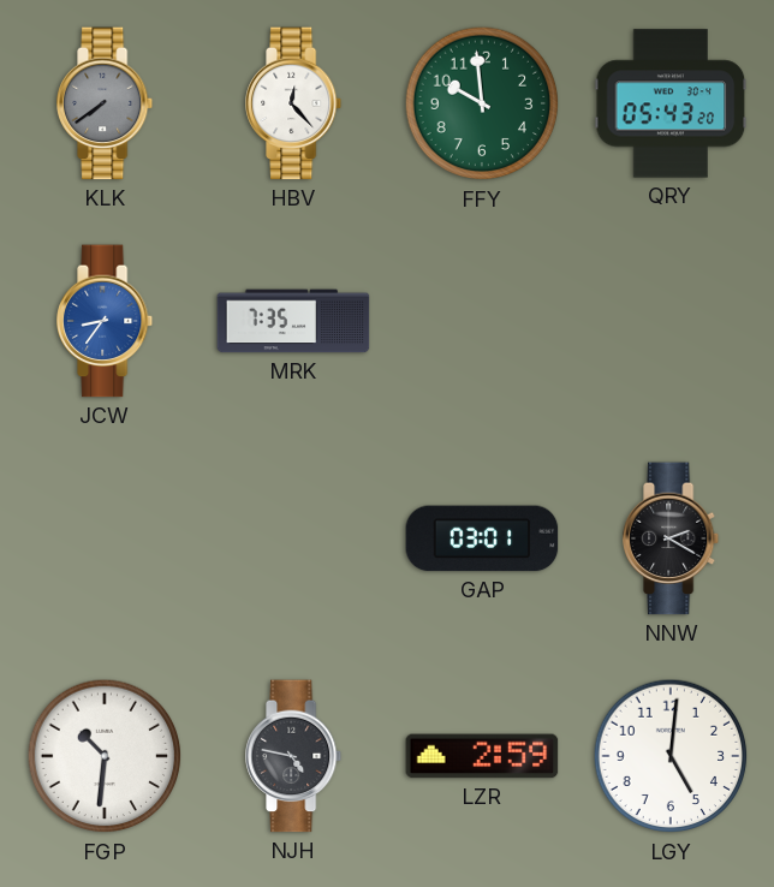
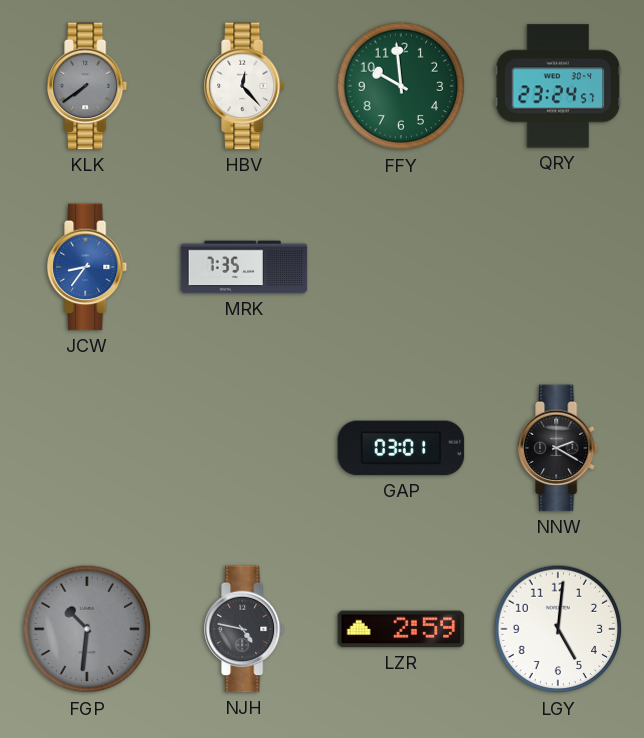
QRY: 05:43 -> 23:24 (558, 86)
FGP dial: white -> grey (87, 629)
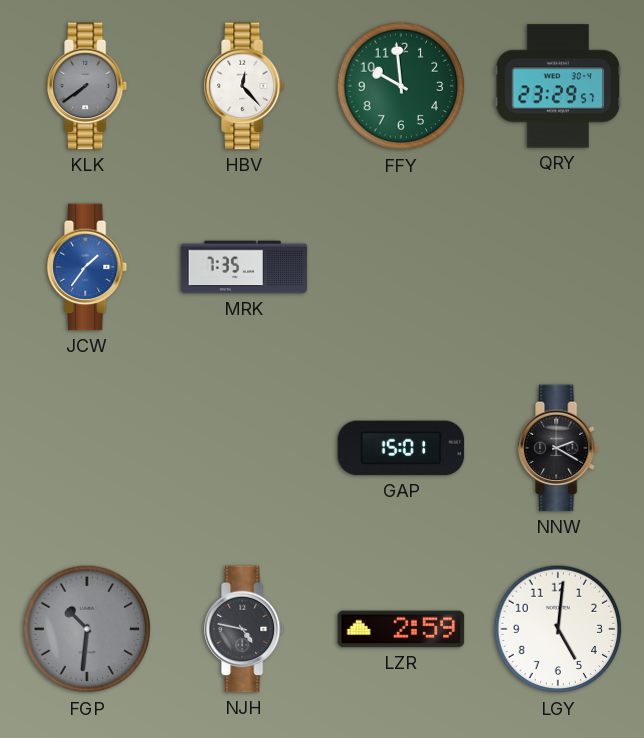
QRY: 23:24 -> 23:29 (558, 86)
JCW: 8:36 -> 1:36 (88, 267)
GAP: 03:01 -> 15:01 (401, 448)
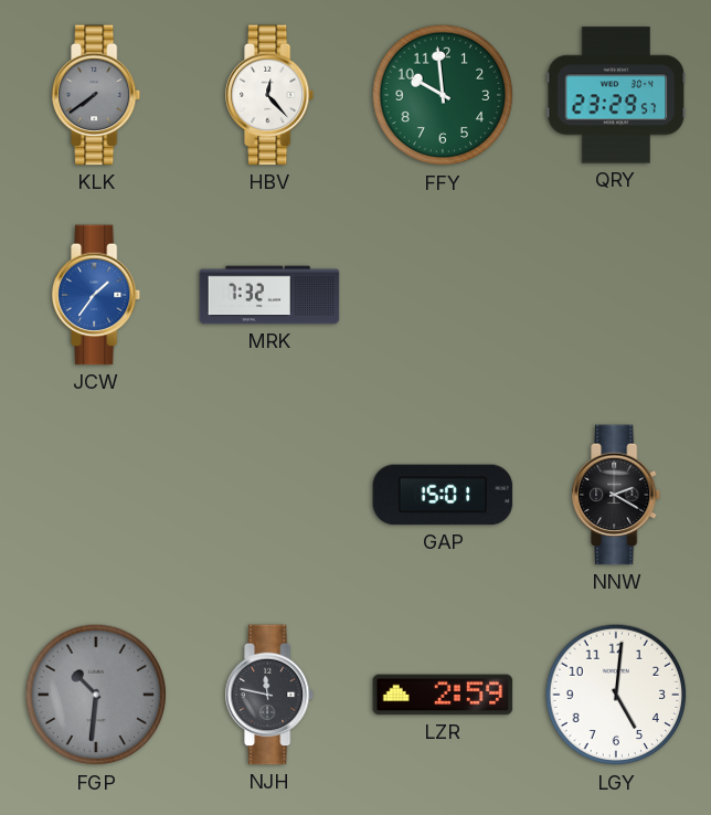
MRK: 7:35 -> 7:32 (269, 295)
NJH: 4:47 -> 11:47 (270, 695)
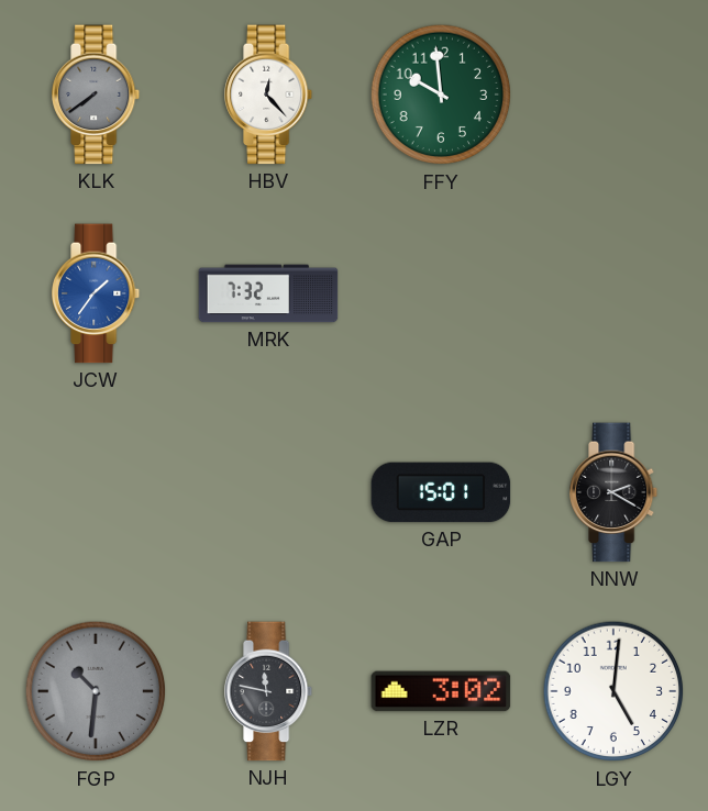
QRY: 23:29 -> none (616, 95)
LZR: 2:59 -> 3:02 (441, 691)
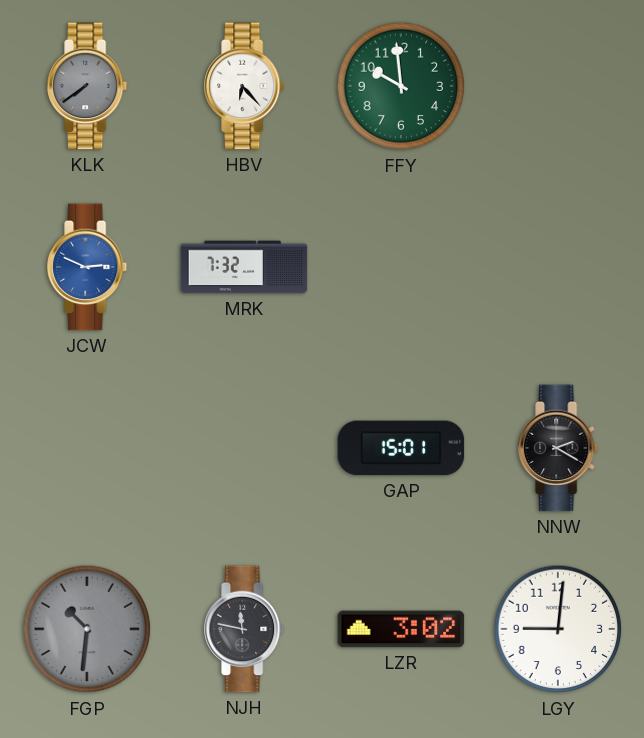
HBV: 12:23 -> 6:23 (245, 86)
JCW: 1:36 -> 2:49 (88, 267)
LGY: 5:01 -> 9:01 (558, 629)
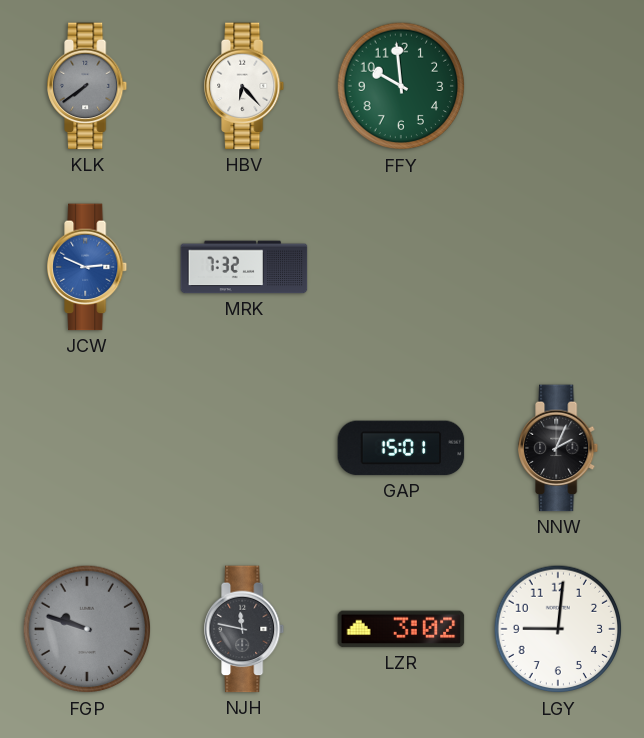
NNW: 2:20 -> 2:04 (559, 448)
FGP: 10:31 -> 9:48 (87, 629)
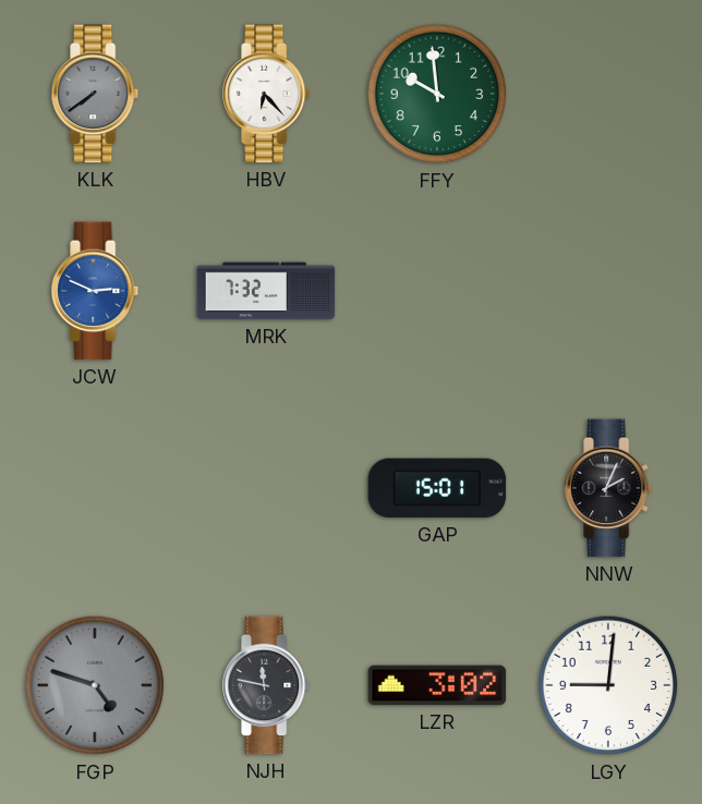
FGP: 9:48 -> 4:48 (95, 685)
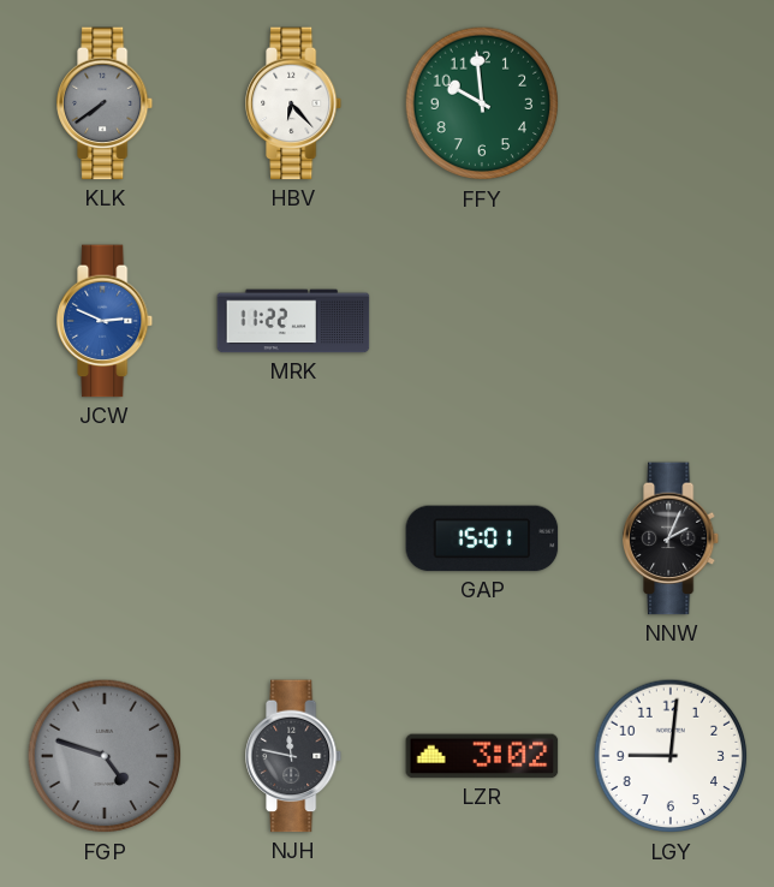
MRK: 7:32 -> 11:22 (293, 321)
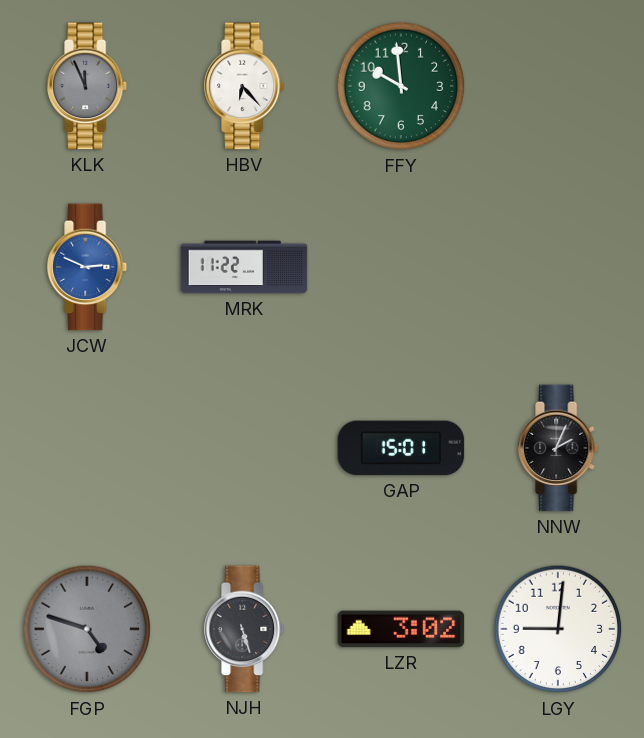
KLK: 7:39 -> 11:56 (88, 86)
NJH: 11:47 -> 5:27 (245, 629)
